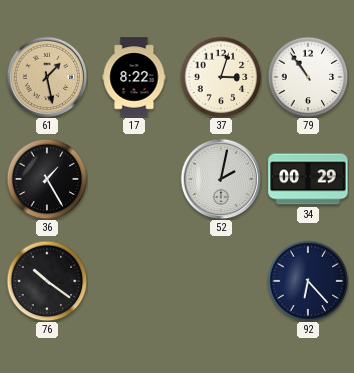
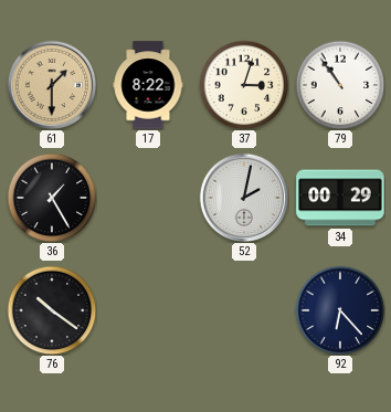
61: 1:28 -> 1:30 (52, 85)
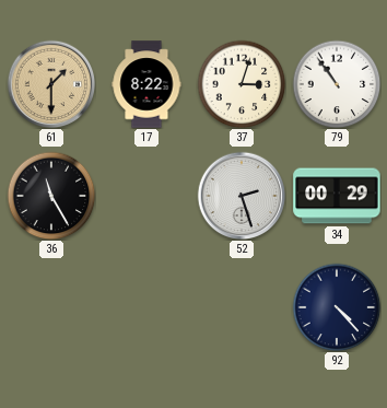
36: 1:25 -> 11:25 (51, 196)
52: 2:02 -> 2:27 (242, 196)
76: 10:21 -> none (52, 310)
92: 6:23 -> 4:23 (337, 307)
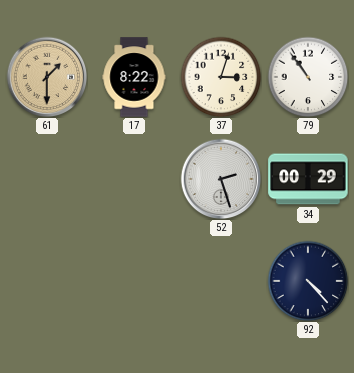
36: 11:25 -> none (51, 196)
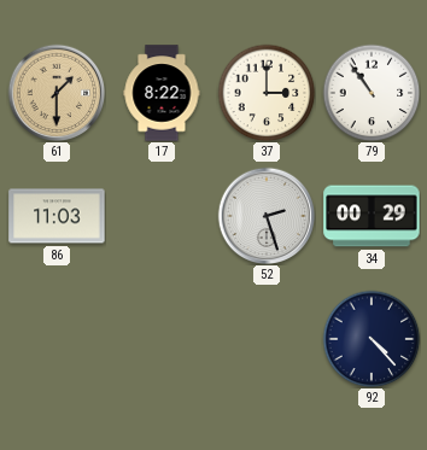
37: 3:03 -> 3:00 (267, 93)
86: none -> 11:03 (57, 216)
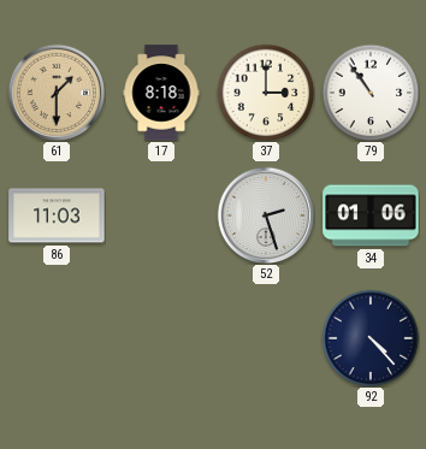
17: 8:22 -> 8:18 (161, 93)
34: 00:29 -> 01:06 (371, 215)
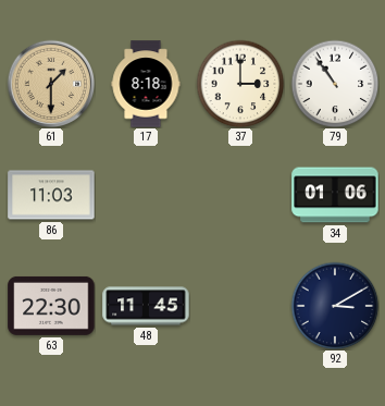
52: 2:27 -> none (266, 215)
63: none -> 22:30 (51, 306)
48: none -> 11:45 (146, 306)
92: 4:23 -> 3:10 (335, 306)
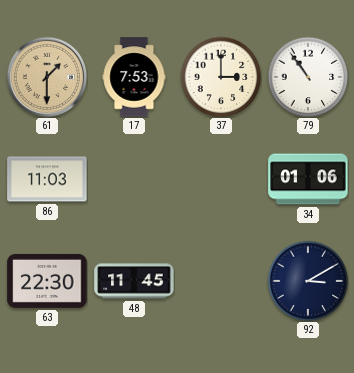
17: 8:18 -> 7:53 (134, 77)
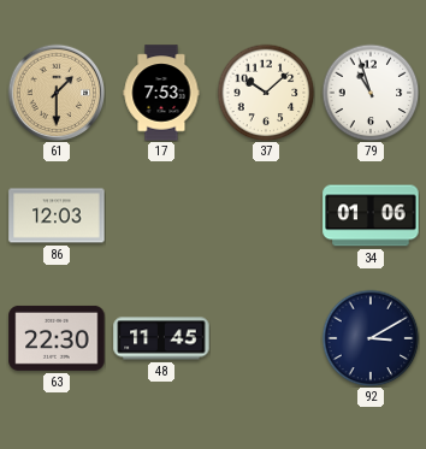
37: 3:00 -> 10:08 (266, 93)
79: 10:54 -> 10:57 (371, 93)
86: 11:03 -> 12:03 (57, 215)
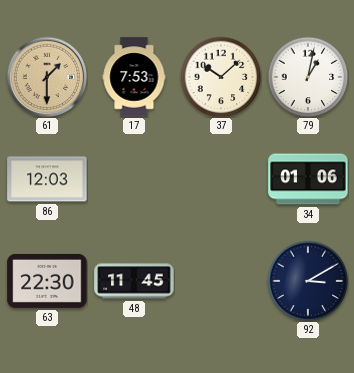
79: 10:57 -> 1:02 (308, 77)
